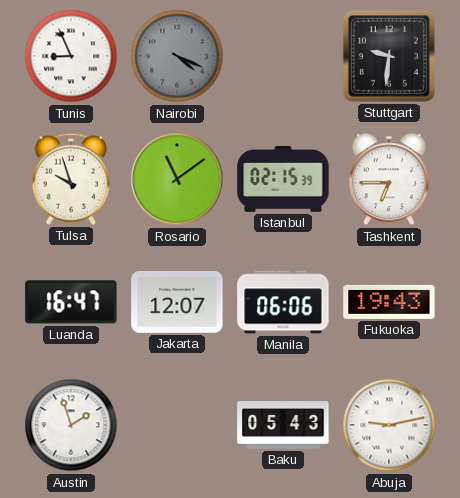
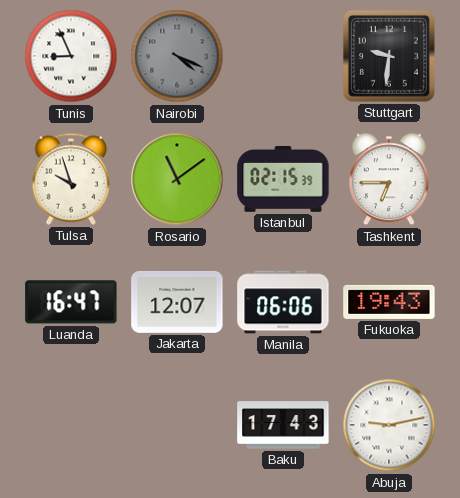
Austin: 1:57 -> none (71, 425)
Baku: 05:43 -> 17:43 (283, 425)
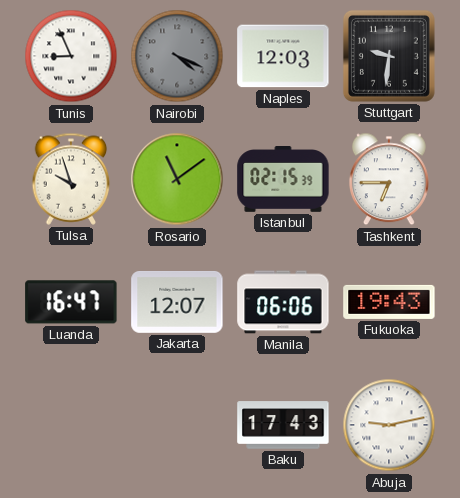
Naples: none -> 12:03 (283, 56)
